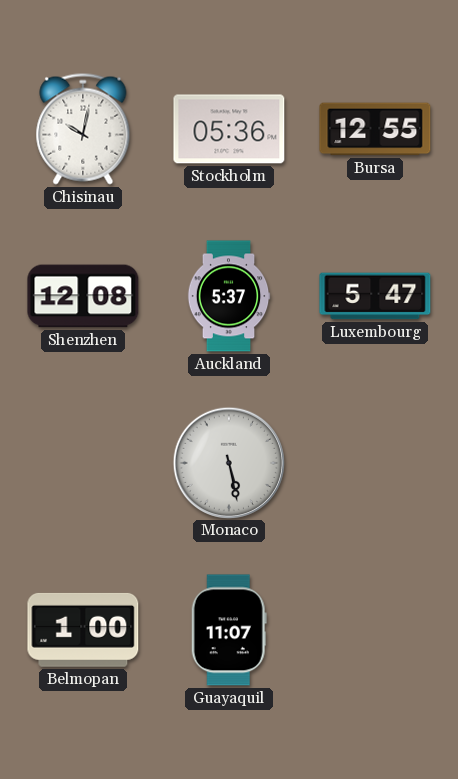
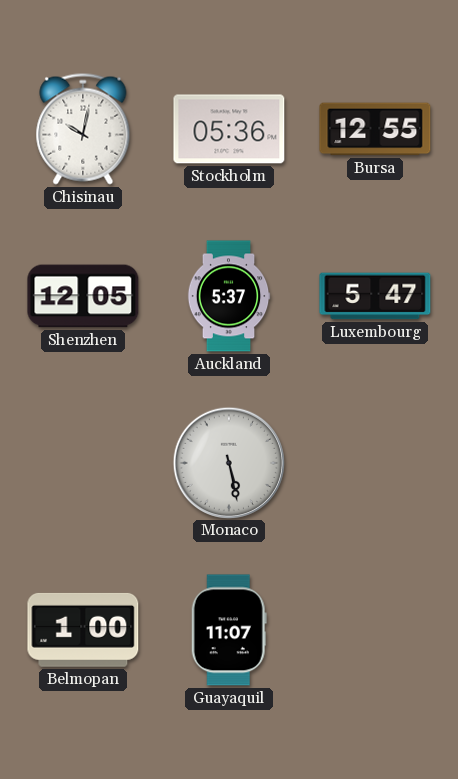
Shenzhen: 12:08 -> 12:05 (83, 296)
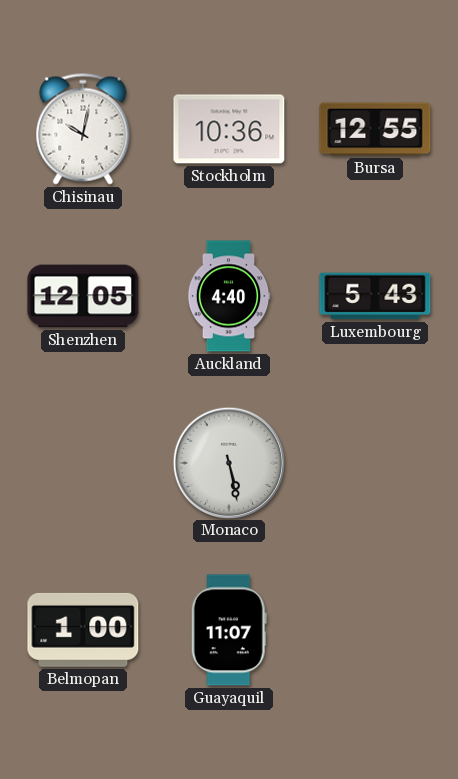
Stockholm: 05:36 -> 10:36 (229, 129)
Auckland: 5:37 -> 4:40 (229, 296)
Luxembourg: 5:47 -> 5:43 (375, 296)
